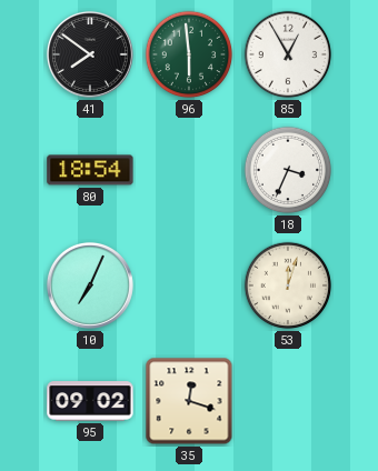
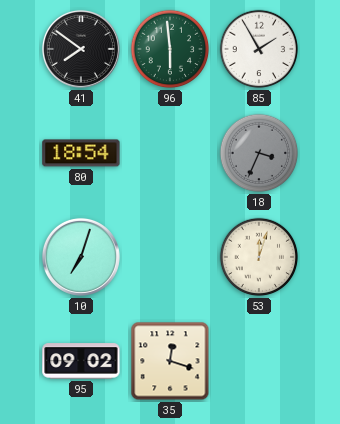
85: 12:55 -> 1:55 (259, 49)
18 dial: white -> grey (259, 153)
10: 7:04 -> 7:03 (81, 257)
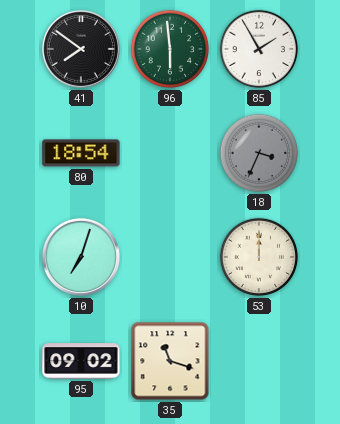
53: 12:03 -> 12:00 (259, 257)
35: 12:18 -> 11:18 (170, 361)
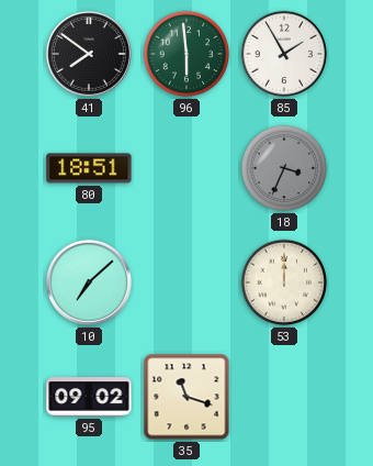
80: 18:54 -> 18:51 (89, 168)
10: 7:03 -> 7:08 (89, 282)
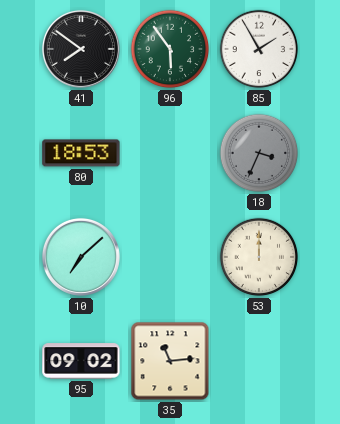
96: 5:59 -> 5:54 (170, 49)
80: 18:51 -> 18:53 (81, 153)
35: 11:18 -> 11:14 (170, 361)
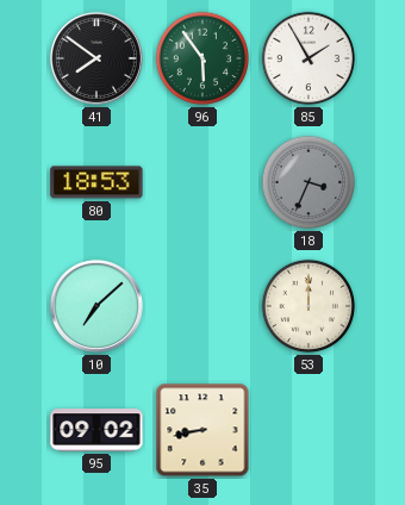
35: 11:14 -> 8:43 (202, 430)
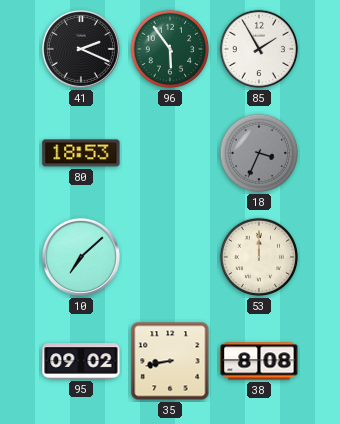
41: 7:51 -> 2:19 (81, 49)
38: none -> 8:08 (259, 361)
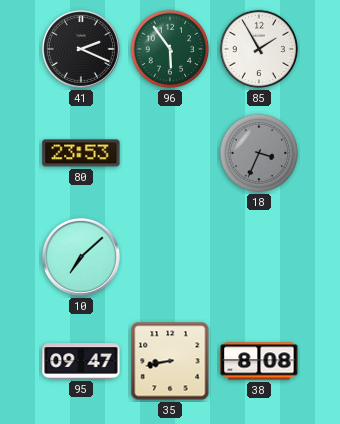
80: 18:53 -> 23:53 (81, 153)
53: 12:00 -> none (259, 257)
95: 09:02 -> 09:47 (81, 361)
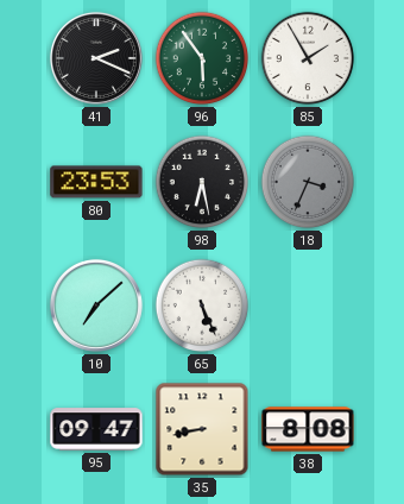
98: none -> 6:28 (202, 182)
65: none -> 5:26 (202, 305)
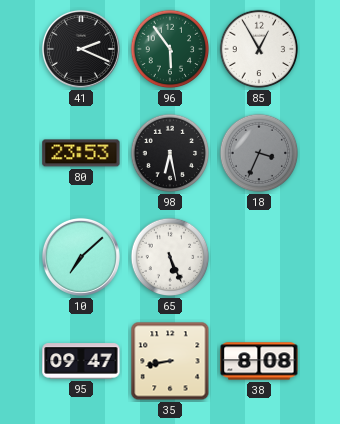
85: 1:55 -> 12:55 (259, 49)
